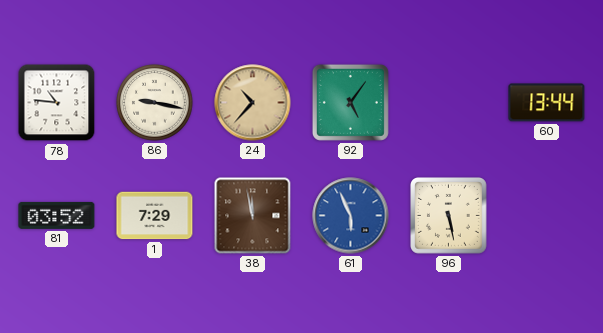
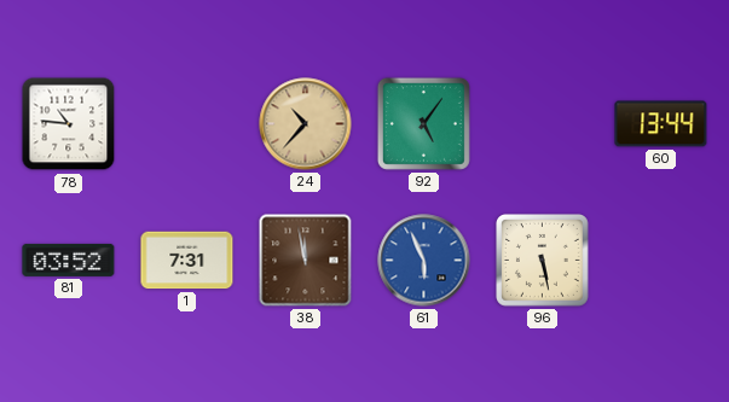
86: 9:17 -> none (155, 103)
1: 7:29 -> 7:31 (187, 261)
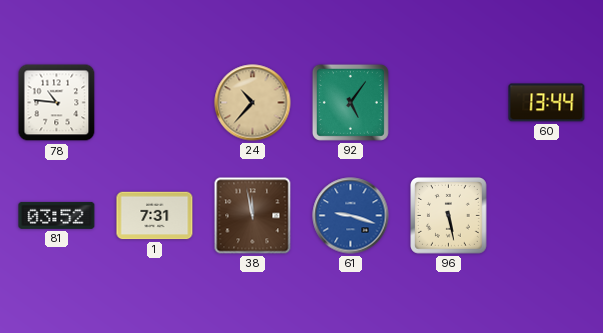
61: 5:56 -> 9:18 (351, 216)
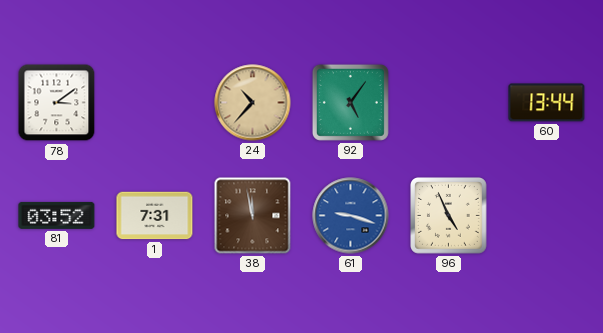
78: 10:46 -> 3:09 (57, 103)
96: 5:28 -> 4:56 (449, 216)
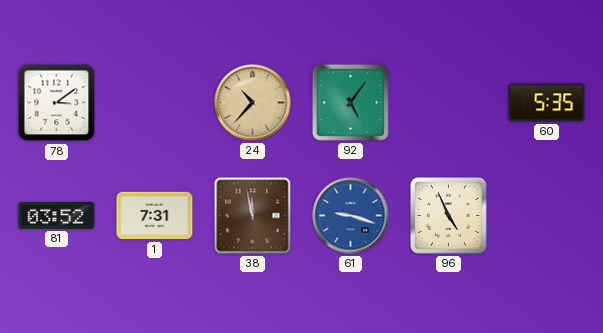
60: 13:44 -> 5:35 (547, 103)
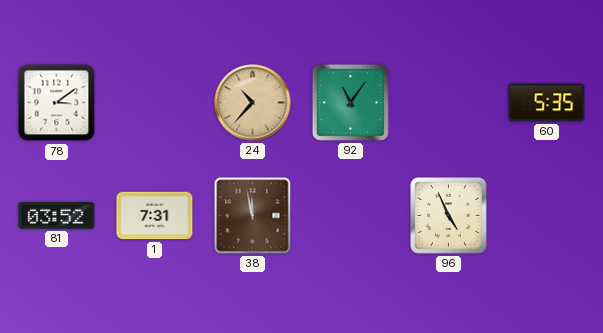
92: 5:06 -> 11:06 (350, 102)
61: 9:18 -> none (351, 216)
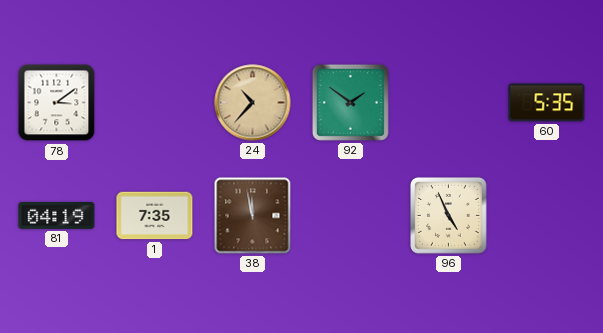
92: 11:06 -> 1:51 (350, 102)
81: 03:52 -> 04:19 (57, 215)
1: 7:31 -> 7:35 (155, 216)
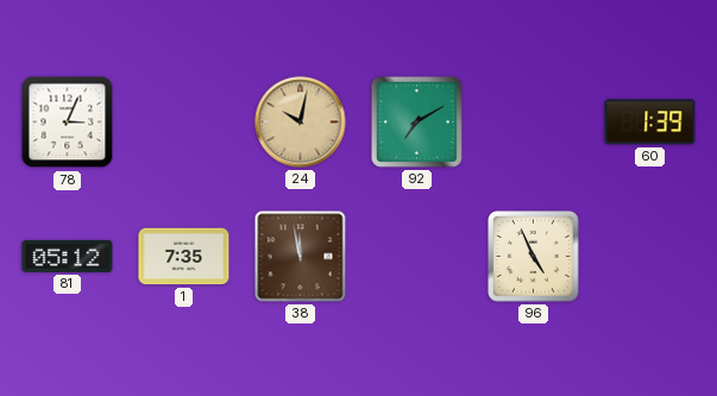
78: 3:09 -> 3:04 (68, 122)
24: 10:37 -> 10:02 (301, 122)
92: 1:51 -> 7:10 (416, 121)
60: 5:35 -> 1:39 (650, 122)
81: 04:19 -> 05:12 (68, 256)
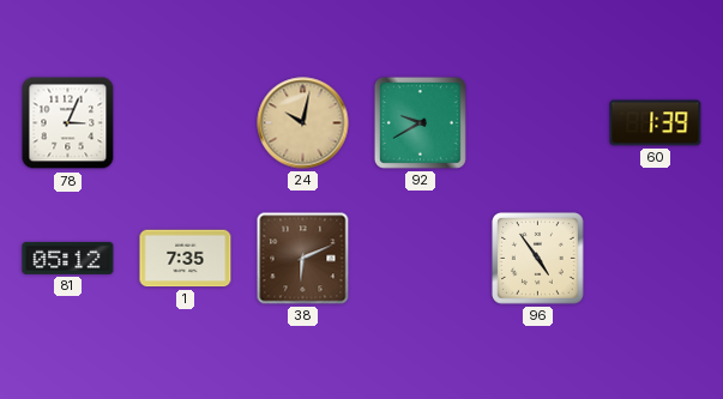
92: 7:10 -> 9:40 (420, 122)
38: 11:58 -> 6:11 (303, 259)
96: 4:56 -> 4:54 (538, 259)
